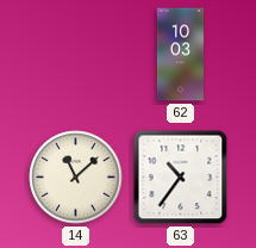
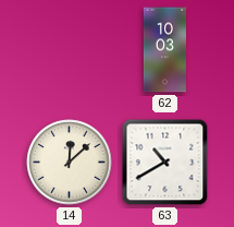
14: 11:08 -> 12:08 (70, 163)
63: 10:36 -> 10:40 (165, 163)
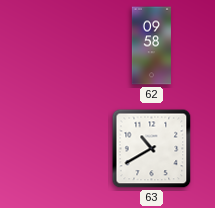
62: 10:03 -> 09:58 (151, 46)
14: 12:08 -> none (70, 163)
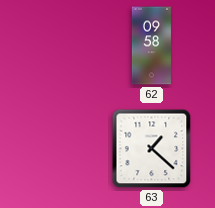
63: 10:40 -> 1:22 (152, 149)
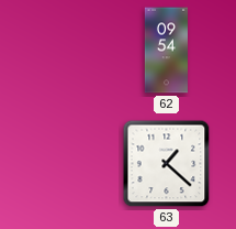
62: 09:58 -> 09:54 (166, 51)
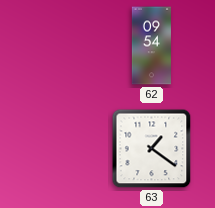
63: 1:22 -> 1:21 (152, 149)
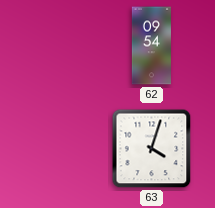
63: 1:21 -> 4:03 (152, 149)
